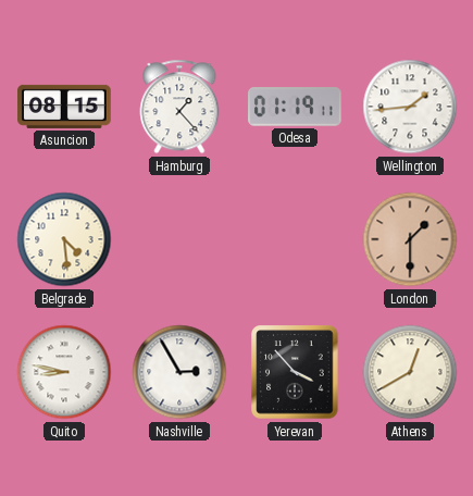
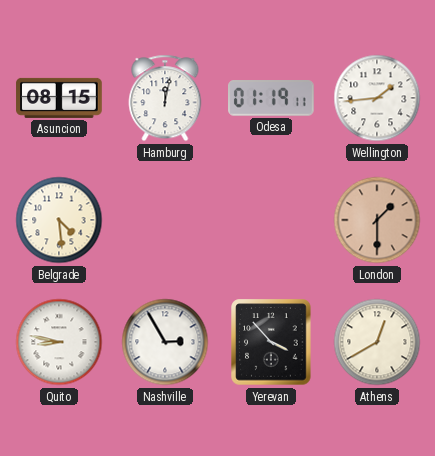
Hamburg: 1:23 -> 12:02 (165, 98)
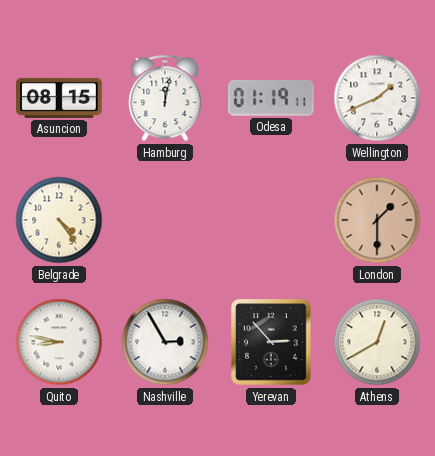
Wellington: 1:44 -> 1:41 (377, 98)
Belgrade: 4:29 -> 4:24 (59, 220)
Yerevan: 3:53 -> 2:53 (271, 342)
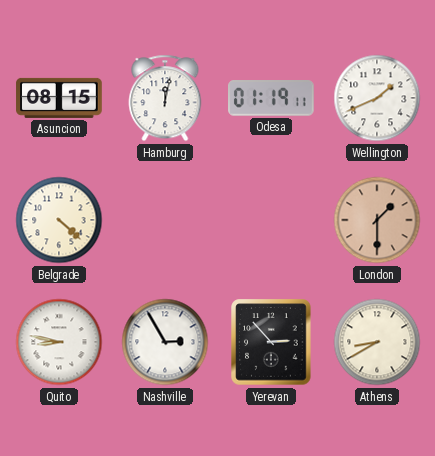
Belgrade: 4:24 -> 4:22 (59, 220)
Athens: 12:40 -> 8:40 (377, 342)
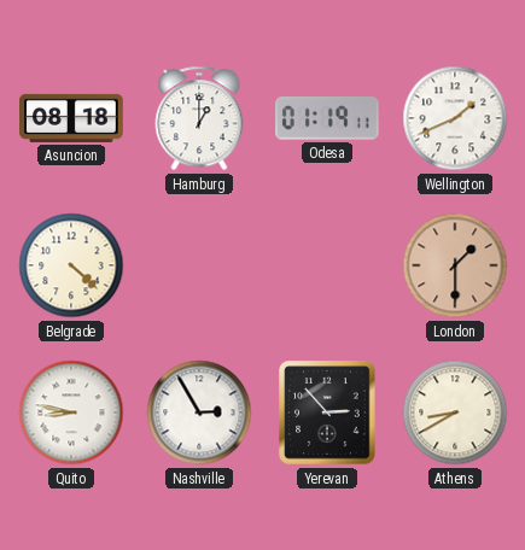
Asuncion: 08:15 -> 08:18 (71, 118)
Hamburg: 12:02 -> 1:00 (199, 118)
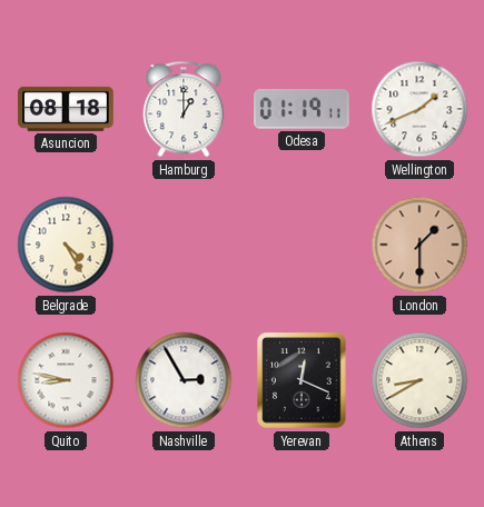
Belgrade: 4:22 -> 4:25 (66, 245)
Yerevan: 2:53 -> 12:19 (302, 380)
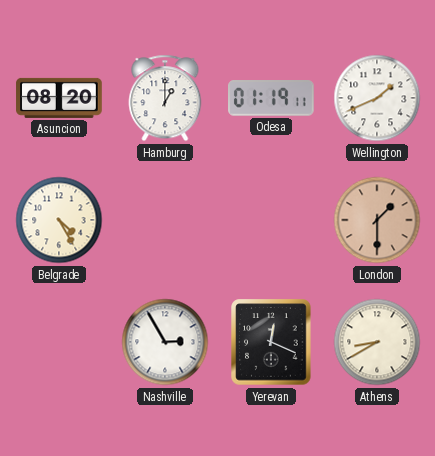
Asuncion: 08:18 -> 08:20 (59, 98)
Quito: 8:47 -> none (66, 380)
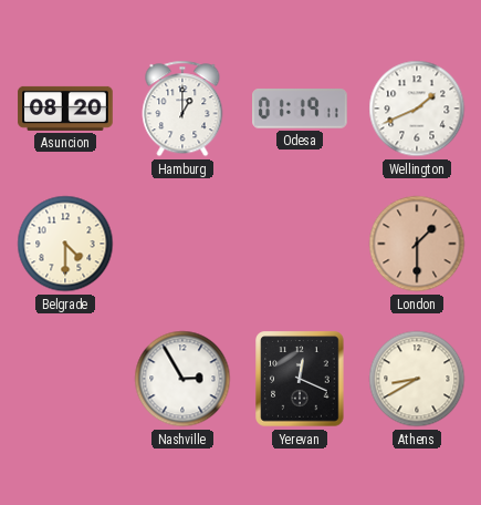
Belgrade: 4:25 -> 4:30 (65, 244)
